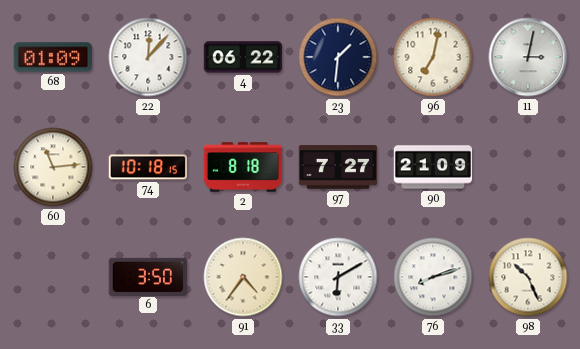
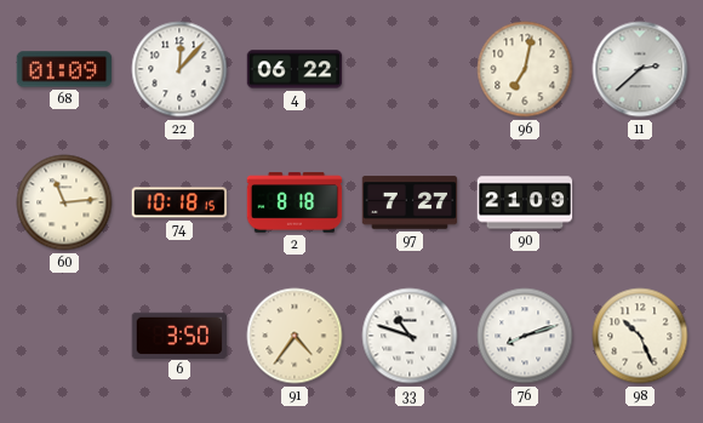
23: 1:31 -> none (338, 57)
11: 3:02 -> 2:38 (640, 69)
33: 6:10 -> 10:48 (410, 336)
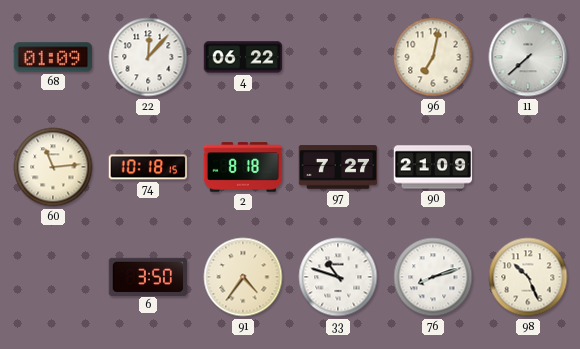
11: 2:38 -> 7:38 (528, 57)
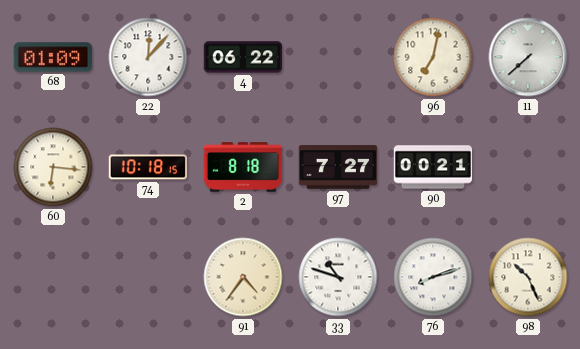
60: 11:14 -> 6:16 (53, 167)
90: 21:09 -> 00:21 (433, 167)
6: 3:50 -> none (148, 276)
